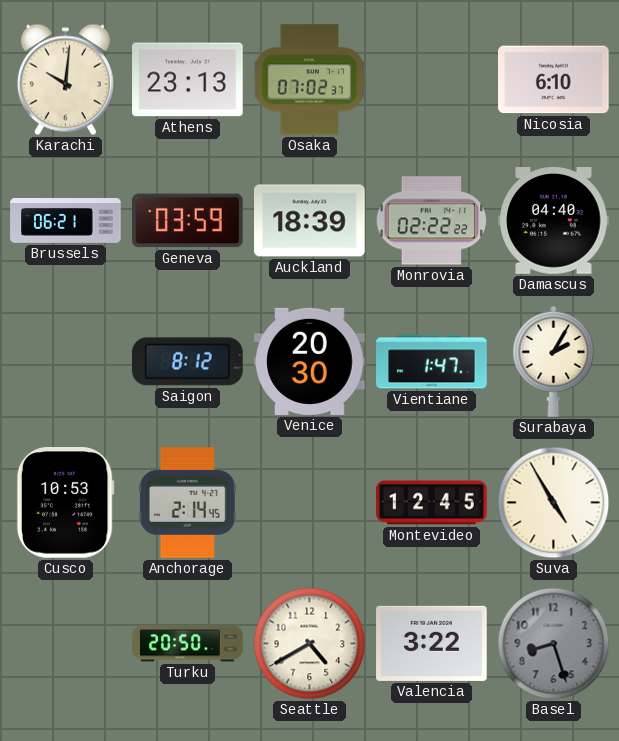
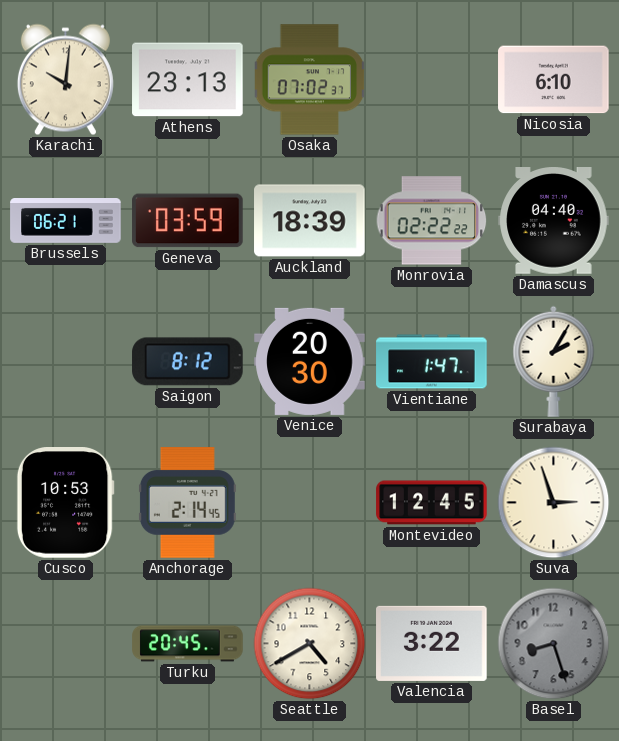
Suva: 4:55 -> 2:57 (554, 503)
Turku: 20:50 -> 20:45 (188, 644)
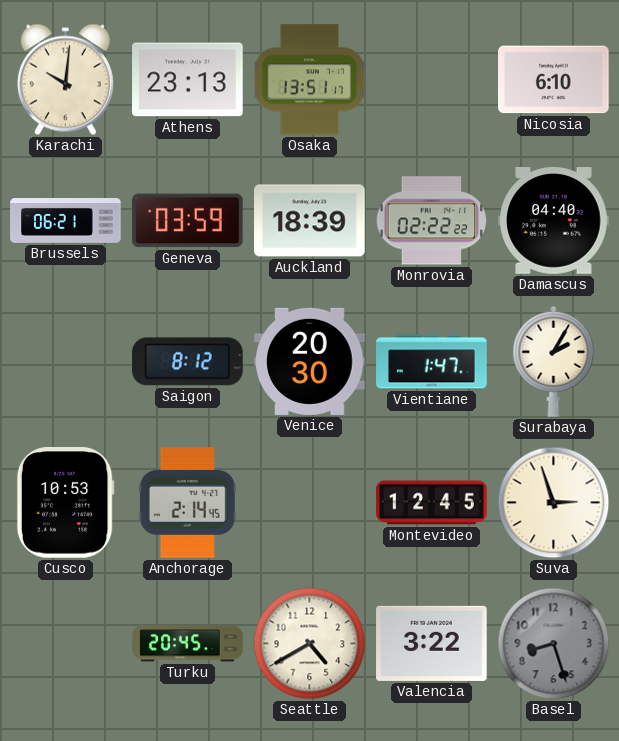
Osaka: 07:02 -> 13:51 (310, 80)
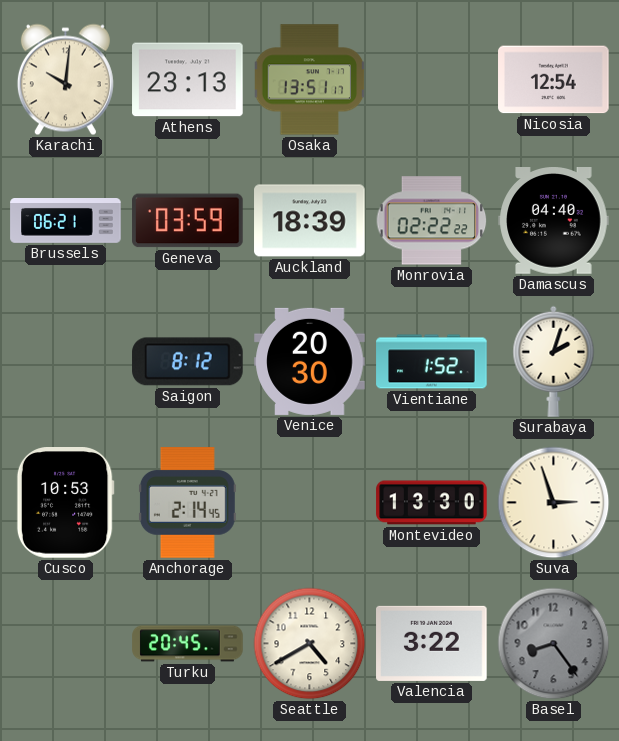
Nicosia: 6:10 -> 12:54 (554, 80)
Vientiane: 1:47 -> 1:52 (432, 362)
Surabaya: 2:05 -> 2:03 (554, 361)
Montevideo: 12:45 -> 13:30 (432, 503)
Basel: 8:27 -> 8:24 (554, 644)
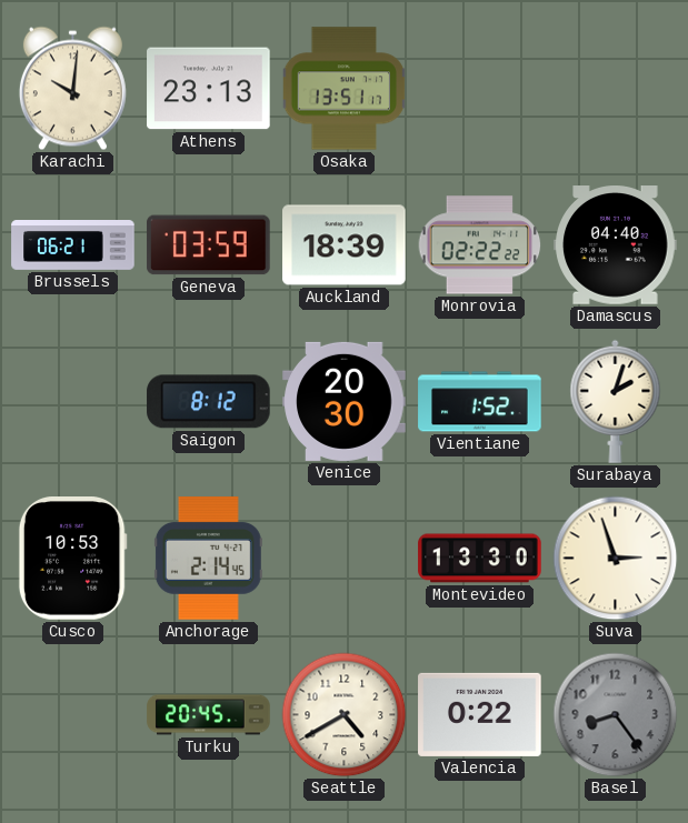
Nicosia: 12:54 -> none (554, 80)
Valencia: 3:22 -> 0:22 (480, 714)
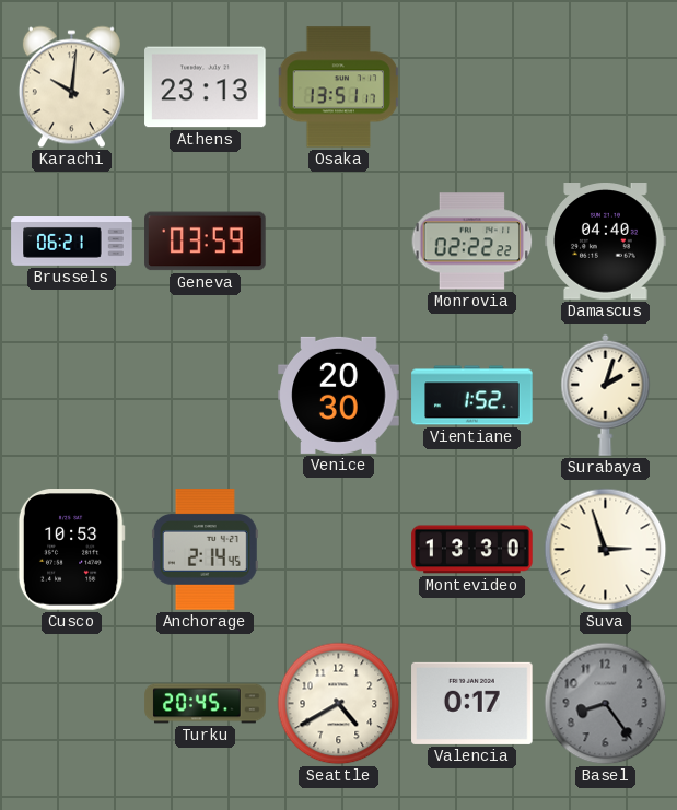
Auckland: 18:39 -> none (345, 245)
Saigon: 8:12 -> none (209, 402)
Valencia: 0:22 -> 0:17 (472, 703)
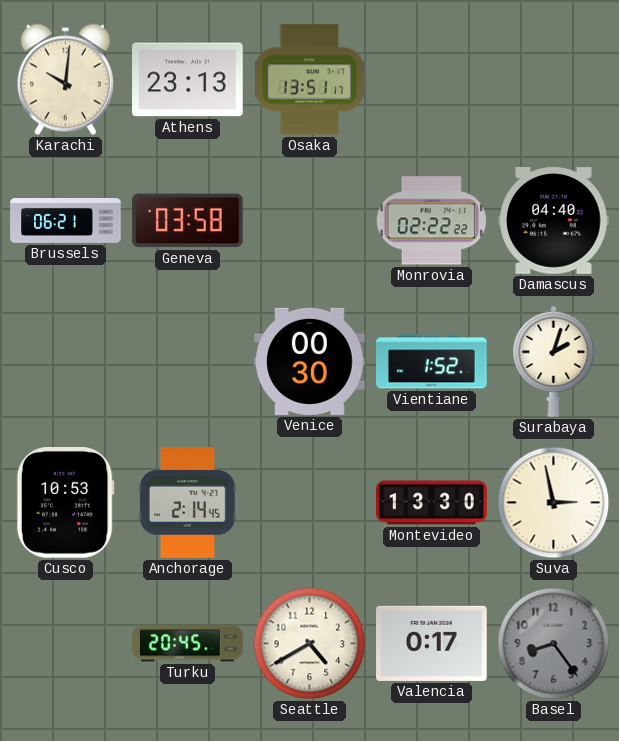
Geneva: 03:59 -> 03:58 (188, 221)
Venice: 20:30 -> 00:30 (310, 361)
Suva: 2:57 -> 2:58 (554, 503)
